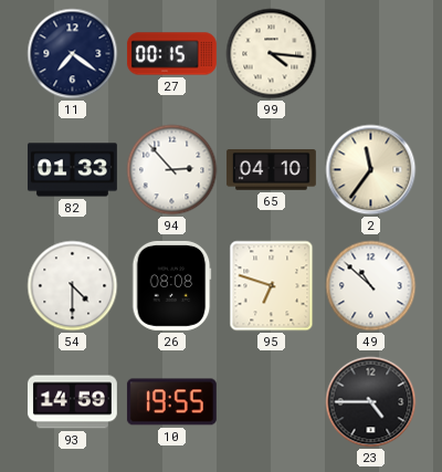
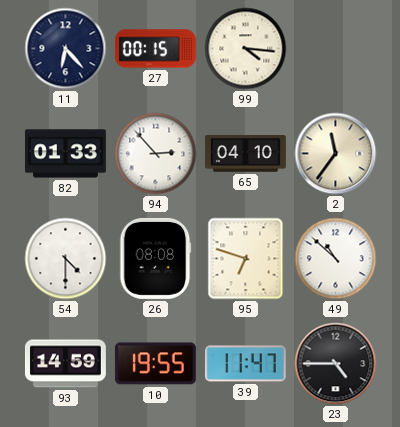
11: 7:21 -> 6:23 (66, 49)
39: none -> 11:47 (245, 364)
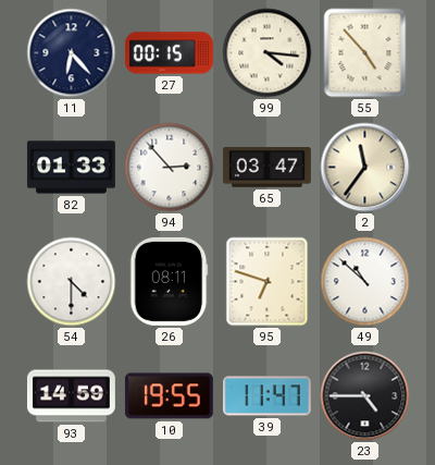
55: none -> 4:53 (365, 53)
65: 04:10 -> 03:47 (266, 168)
26: 08:08 -> 08:11 (169, 281)
